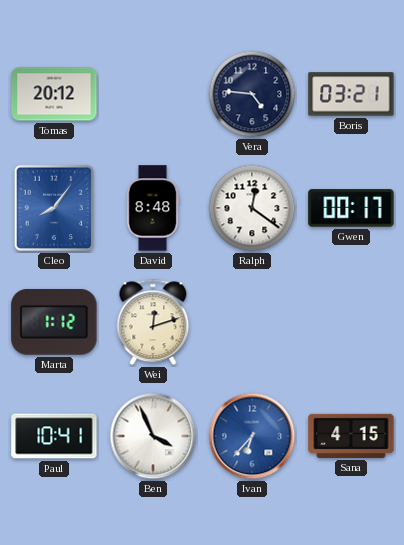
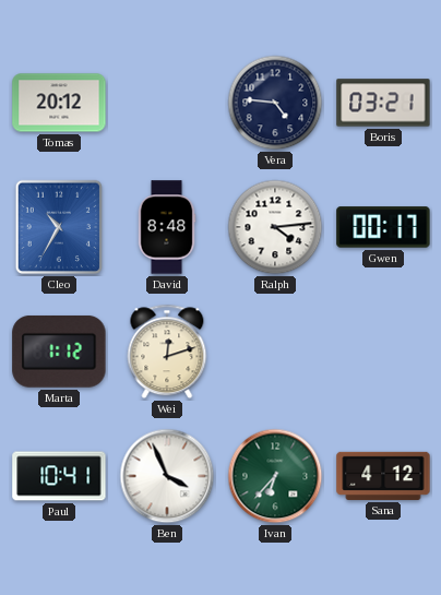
Cleo: 8:06 -> 10:35 (59, 227)
Ralph: 12:21 -> 4:14 (275, 227)
Ivan dial: blue -> green (275, 476)
Sana: 4:15 -> 4:12 (383, 476)
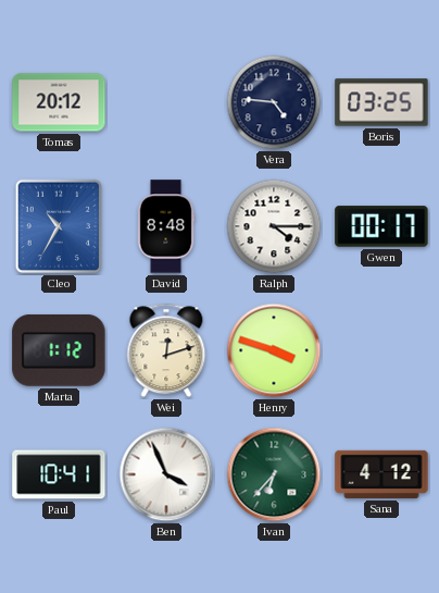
Boris: 03:21 -> 03:25 (381, 102)
Ralph: 4:14 -> 4:15 (274, 226)
Henry: none -> 3:48 (274, 350)
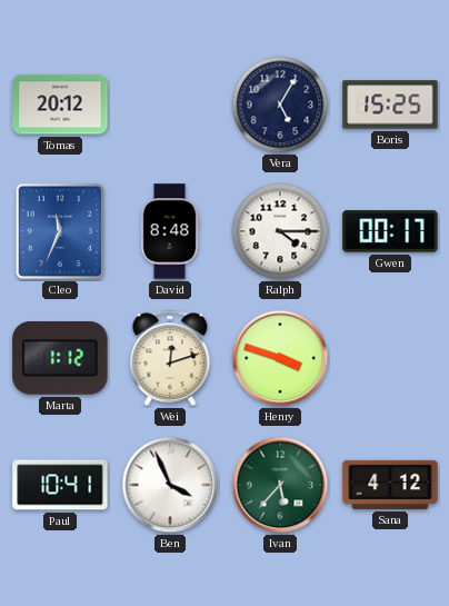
Vera: 4:46 -> 5:05 (280, 105)
Boris: 03:25 -> 15:25 (390, 105)
Cleo: 10:35 -> 11:34 (60, 231)
Ivan: 6:37 -> 5:37 (280, 485)
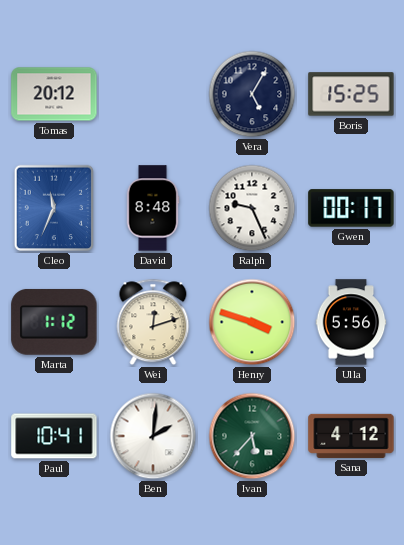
Ralph: 4:15 -> 9:26 (252, 208)
Ulla: none -> 5:56 (351, 322)
Ben: 3:56 -> 2:01 (153, 436)
